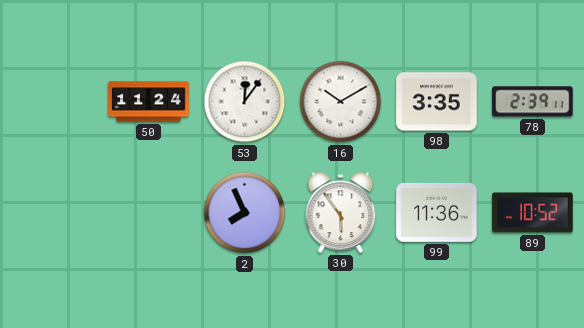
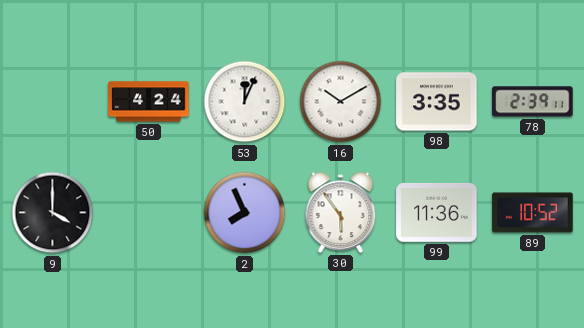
50: 11:24 -> 4:24 (149, 102)
53: 12:06 -> 12:04 (245, 102)
9: none -> 4:00 (53, 213)
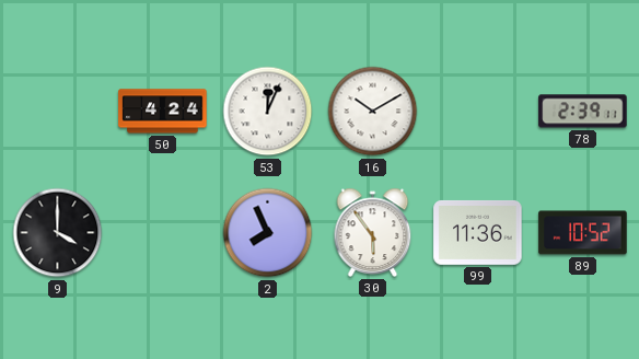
98: 3:35 -> none (437, 102)
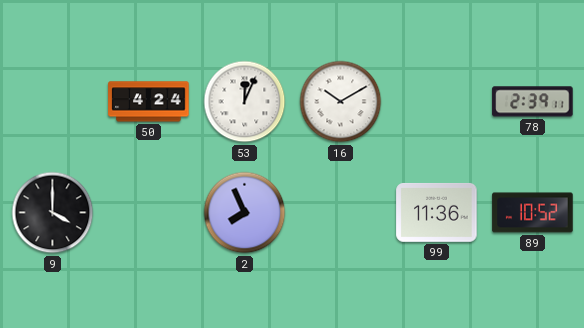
30: 5:54 -> none (373, 232)
